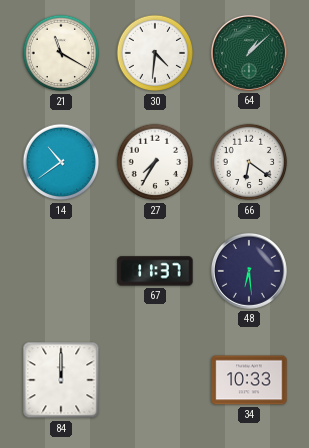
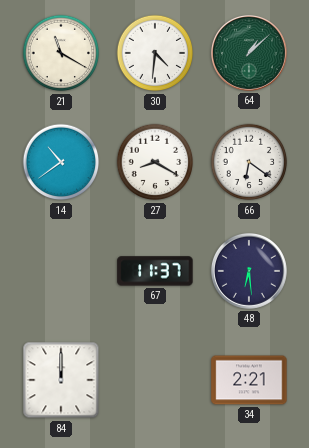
27: 7:35 -> 8:20 (155, 162)
34: 10:33 -> 2:21 (249, 380)
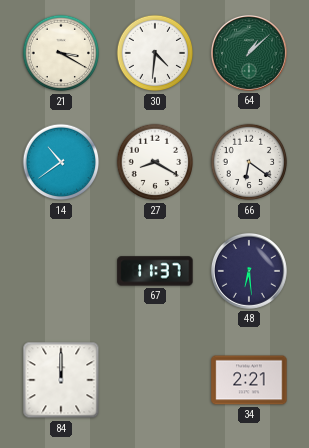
21: 11:20 -> 3:20 (61, 53)
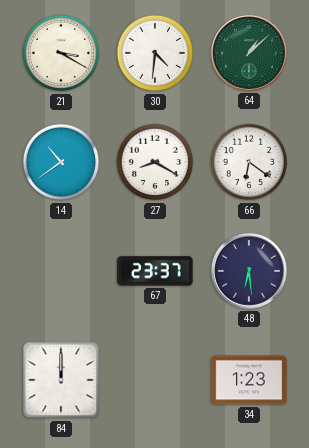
67: 11:37 -> 23:37 (155, 271)
34: 2:21 -> 1:23 (249, 380)
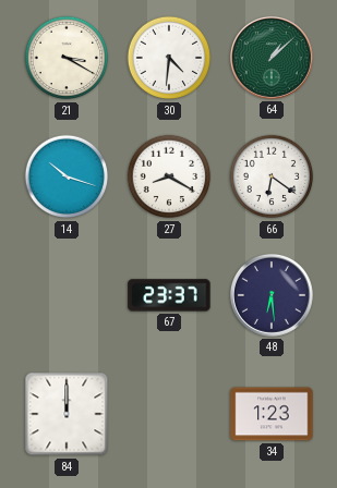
14: 10:39 -> 10:18 (67, 176)
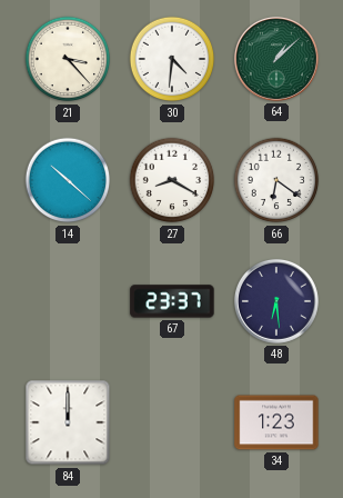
21: 3:20 -> 3:23 (68, 59)
14: 10:18 -> 10:22 (68, 180)
